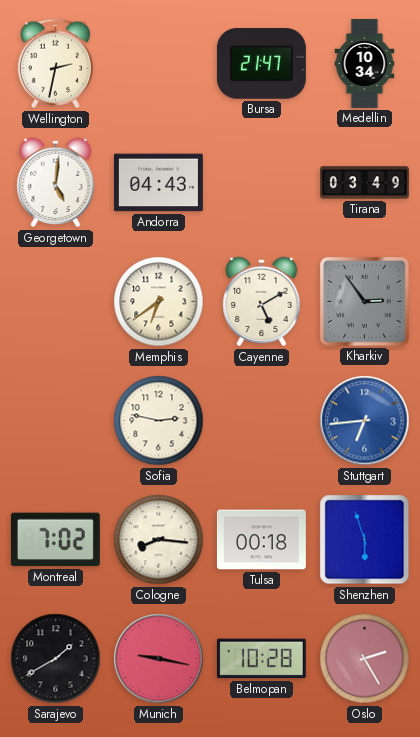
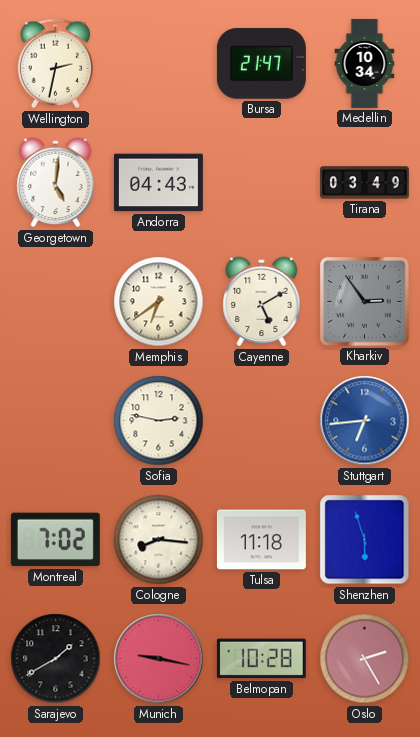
Tulsa: 00:18 -> 11:18 (261, 540)
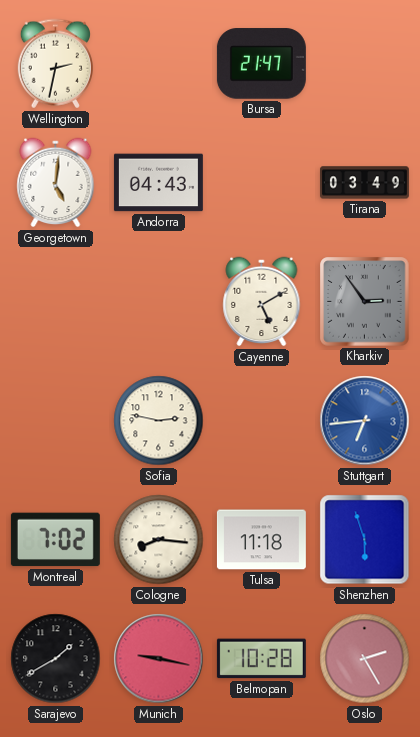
Medellin: 10:34 -> none (365, 63)
Memphis: 6:39 -> none (159, 302)
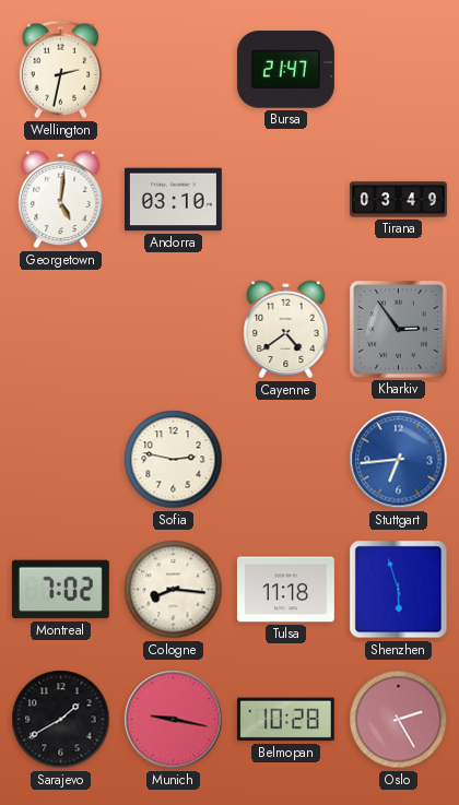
Andorra: 04:43 -> 03:10 (173, 200)
Cayenne: 5:10 -> 4:39 (286, 330)
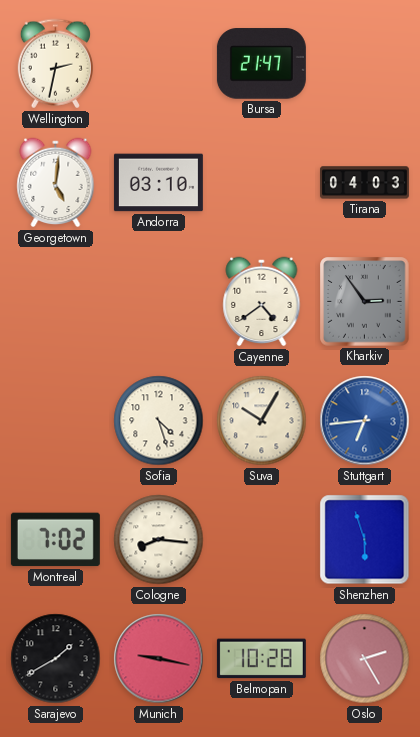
Tirana: 03:49 -> 04:03 (364, 183)
Sofia: 2:47 -> 4:27 (159, 421)
Suva: none -> 10:05 (262, 421)
Tulsa: 11:18 -> none (285, 590)
